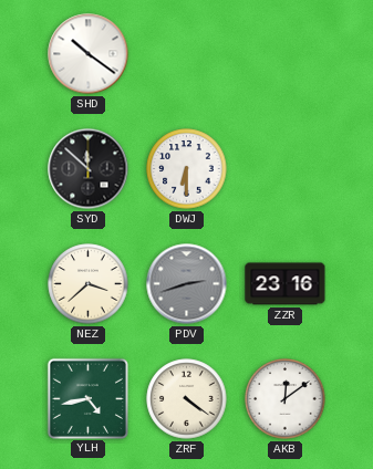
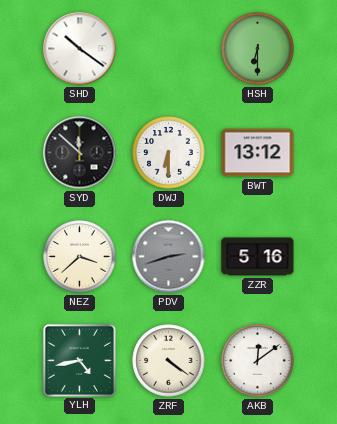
HSH: none -> 6:30 (258, 49)
BWT: none -> 13:12 (258, 153)
ZZR: 23:16 -> 5:16 (258, 257)
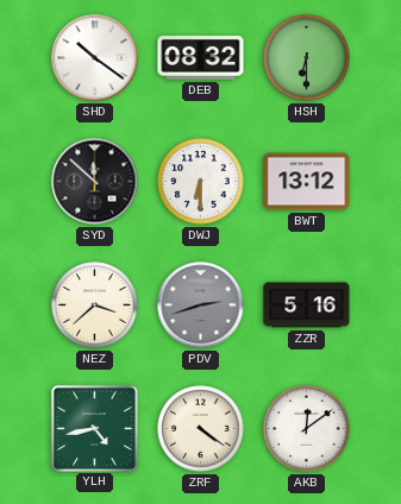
DEB: none -> 08:32 (201, 58)
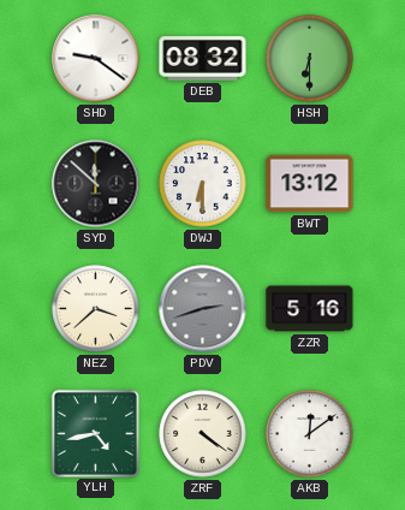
SHD: 10:21 -> 9:21 (96, 59)
